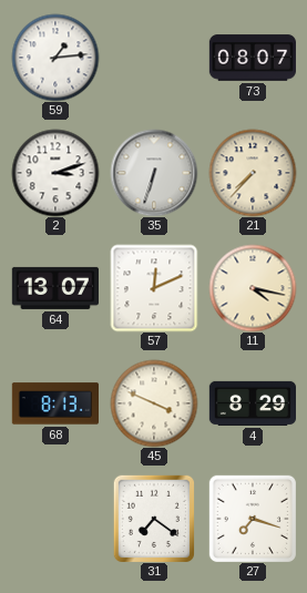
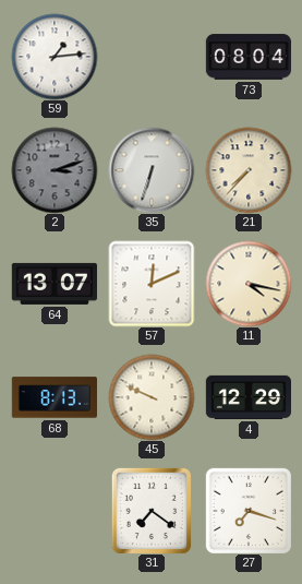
73: 08:07 -> 08:04 (247, 57)
2 dial: white -> grey (55, 170)
45: 3:49 -> 9:49 (152, 397)
4: 8:29 -> 12:29 (247, 397)
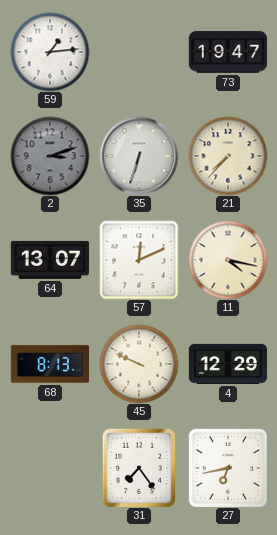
73: 08:04 -> 19:47 (227, 52)
31: 7:21 -> 7:24 (138, 467)
27: 7:18 -> 6:43 (227, 467)
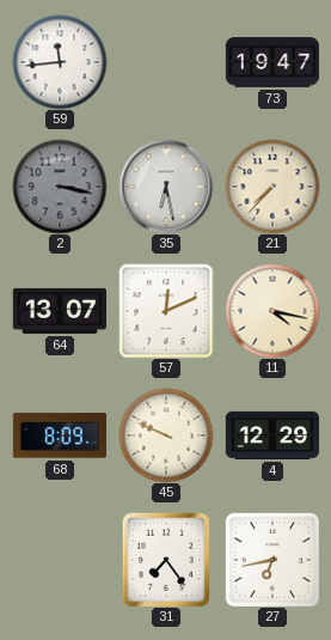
59: 1:14 -> 11:44 (60, 62)
2: 3:12 -> 3:17 (60, 187)
35: 6:33 -> 6:28 (166, 187)
68: 8:13 -> 8:09 (59, 435)
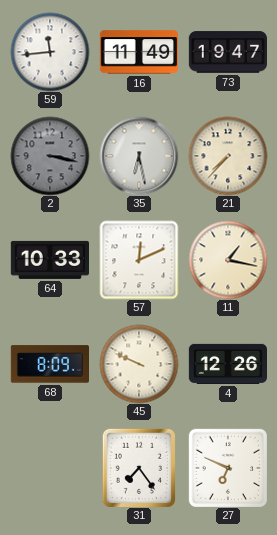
16: none -> 11:49 (138, 52)
64: 13:07 -> 10:33 (49, 260)
11: 4:17 -> 1:17 (228, 260)
4: 12:29 -> 12:26 (227, 364)
27: 6:43 -> 6:49 (227, 467)
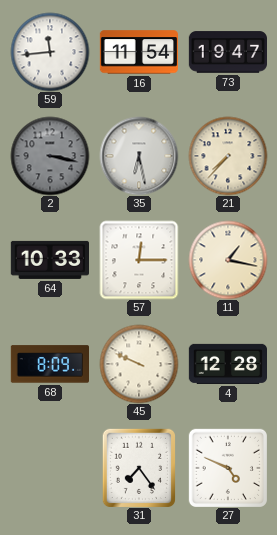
16: 11:49 -> 11:54 (138, 52)
57: 12:11 -> 12:15 (139, 260)
4: 12:26 -> 12:28 (227, 364)
27: 6:49 -> 4:49 (227, 467)
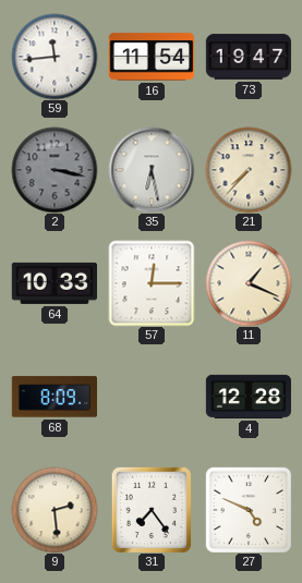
11: 1:17 -> 1:19 (249, 283)
45: 9:49 -> none (139, 364)
9: none -> 2:29 (55, 510)
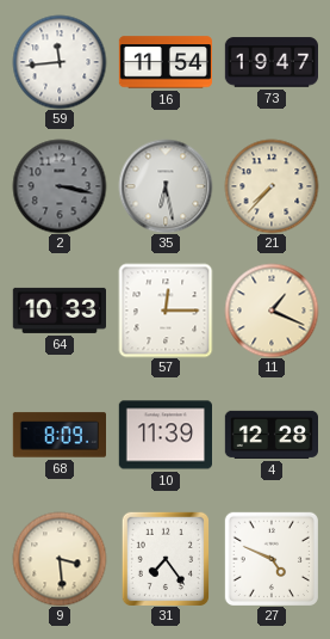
10: none -> 11:39 (164, 435)
9: 2:29 -> 3:29 (60, 559)
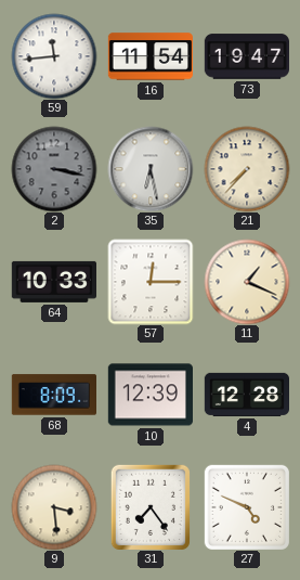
10: 11:39 -> 12:39 (149, 395)
